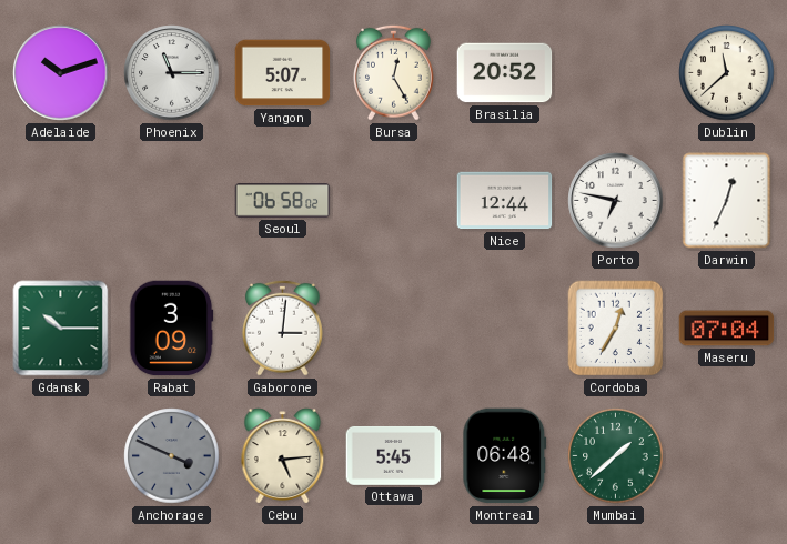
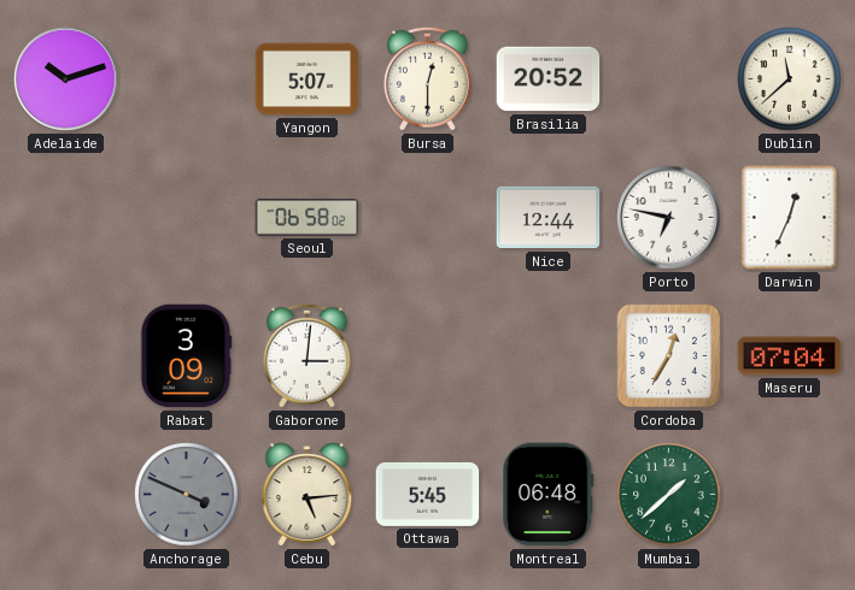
Phoenix: 11:15 -> none (172, 73)
Bursa: 12:25 -> 12:30 (428, 78)
Gdansk: 10:15 -> none (61, 329)
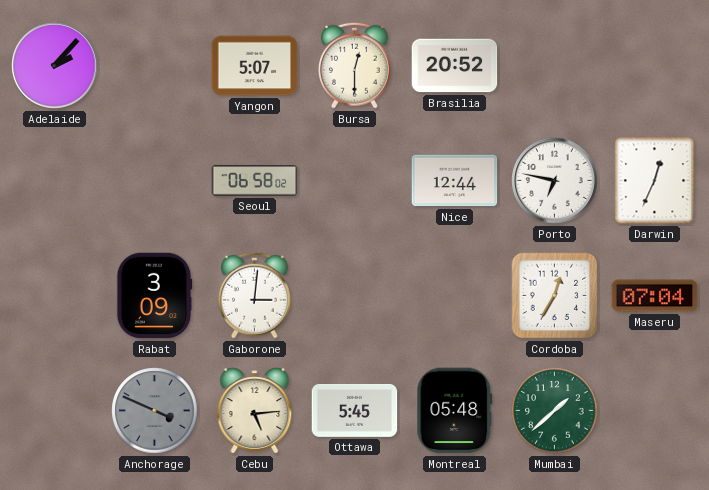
Adelaide: 10:12 -> 2:07 (55, 66)
Dublin: 11:38 -> none (790, 79)
Montreal: 06:48 -> 05:48 (455, 411)
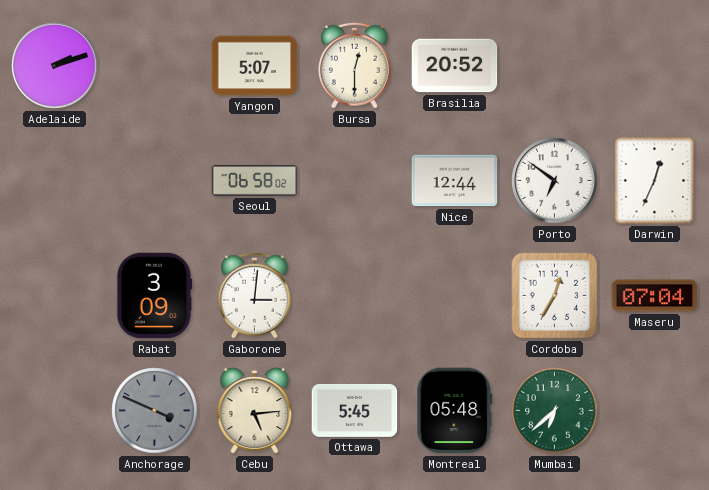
Adelaide: 2:07 -> 2:12 (55, 66)
Porto: 6:47 -> 6:51 (555, 181)
Mumbai: 1:38 -> 6:38 (555, 411)
